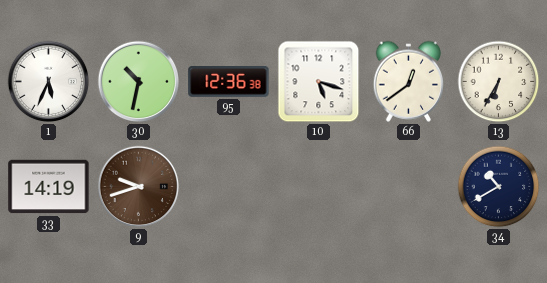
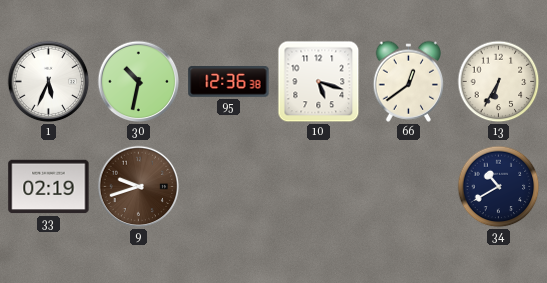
33: 14:19 -> 02:19 (49, 187)
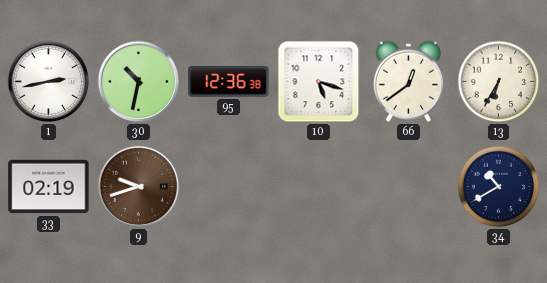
1: 5:34 -> 2:43 (49, 82)
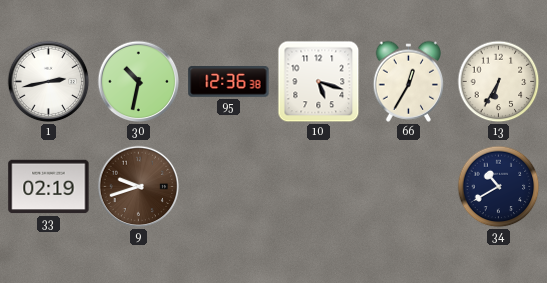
66: 12:39 -> 12:35 (409, 81)
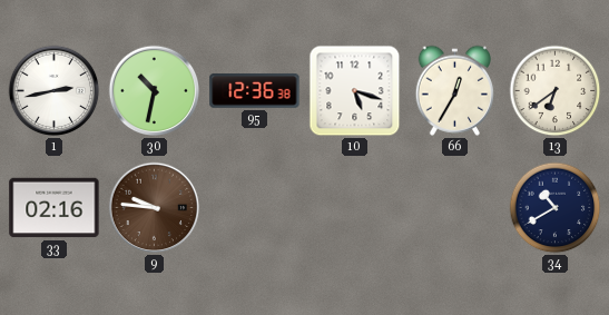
13: 6:35 -> 6:39 (556, 91)
33: 02:19 -> 02:16 (55, 208)
9: 9:42 -> 9:46 (155, 208)
